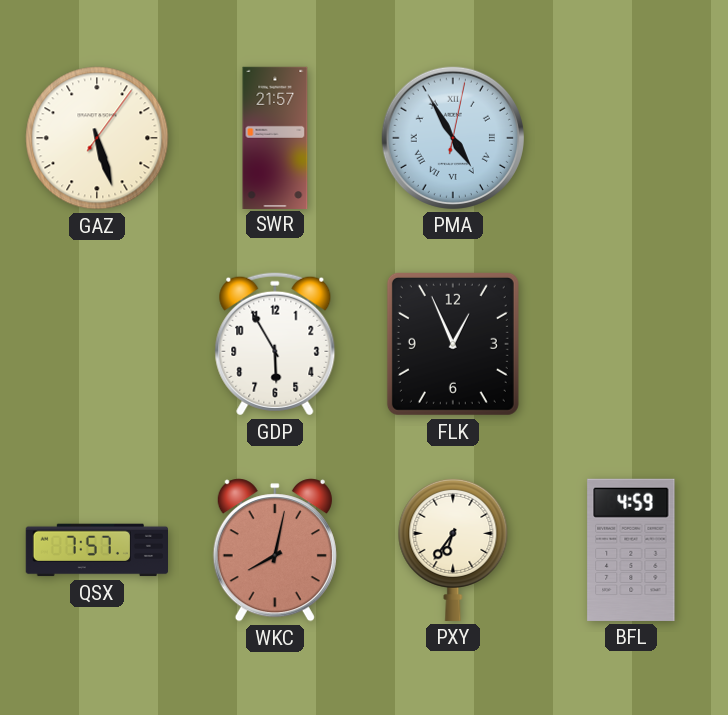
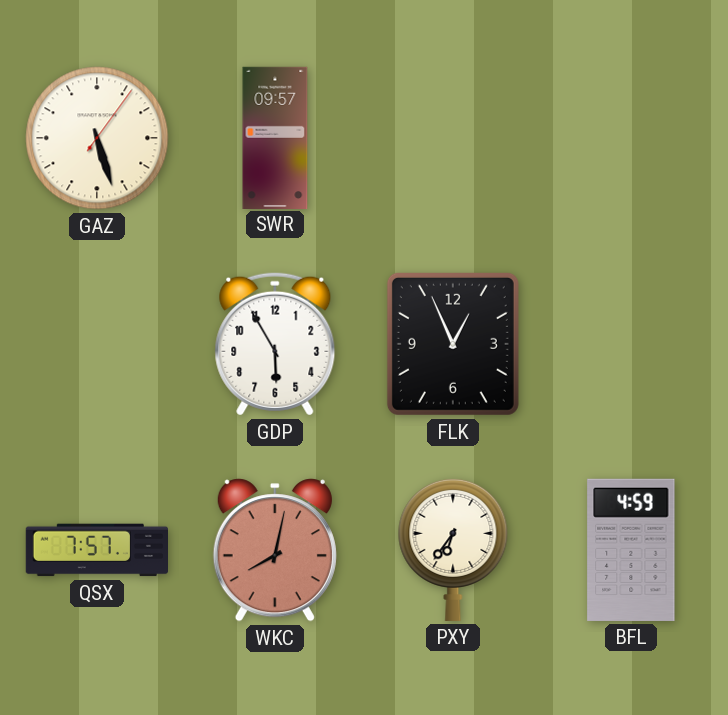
SWR: 21:57 -> 09:57 (275, 137)
PMA: 4:55 -> none (453, 138)
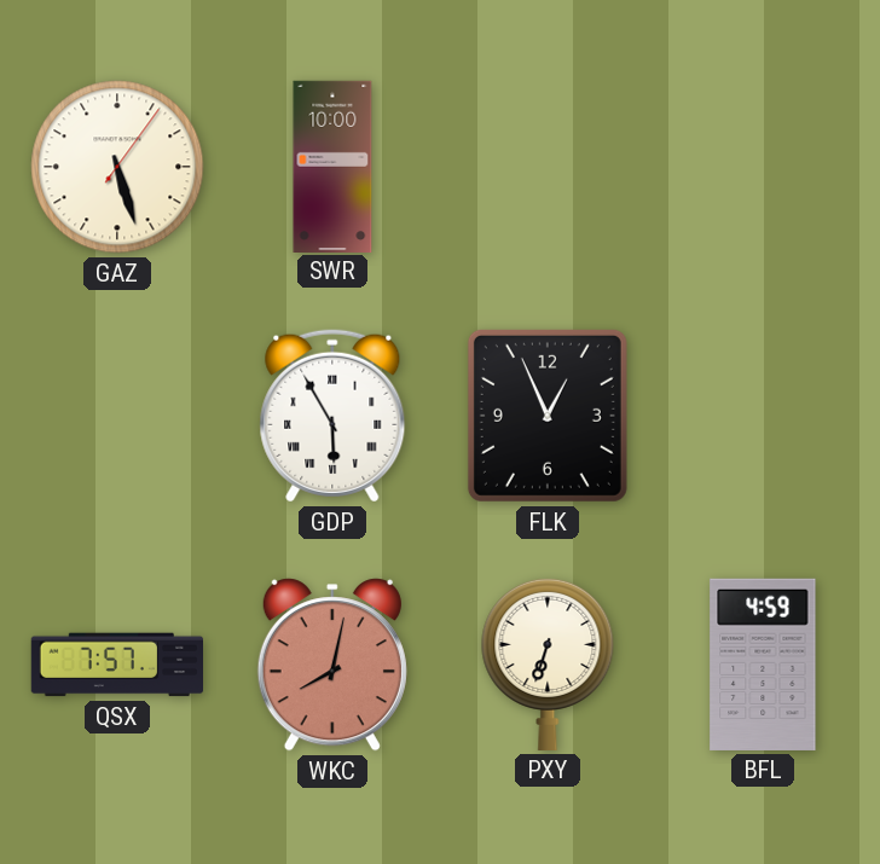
SWR: 09:57 -> 10:00 (332, 166)
GDP numerals: Arabic -> Roman (332, 416)
PXY: 6:36 -> 6:33 (548, 663)
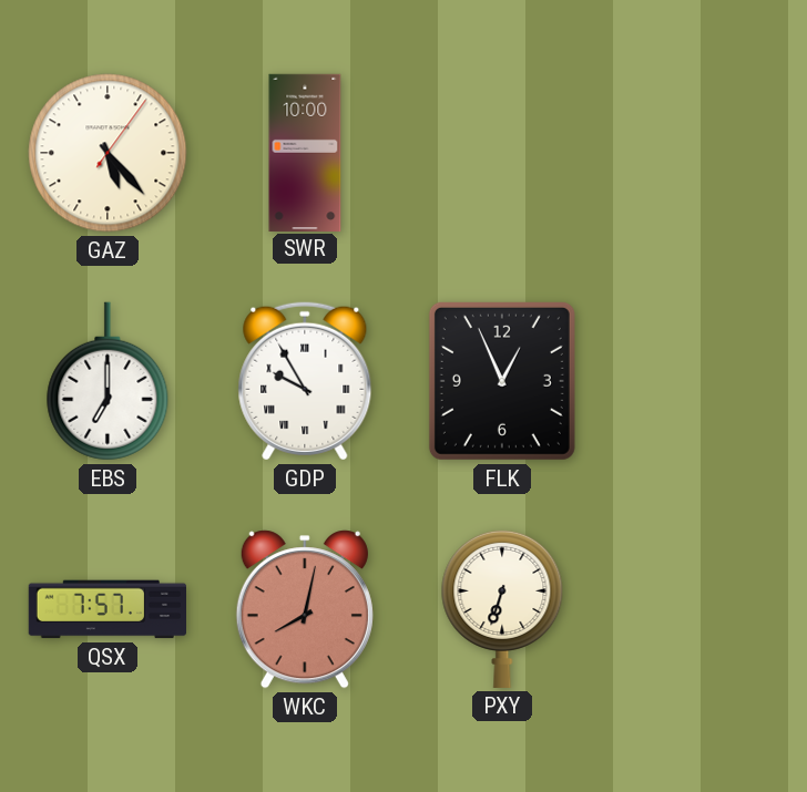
GAZ: 5:27 -> 5:23 (108, 153)
EBS: none -> 7:00 (108, 381)
GDP: 5:55 -> 9:55 (305, 381)
BFL: 4:59 -> none (763, 665)
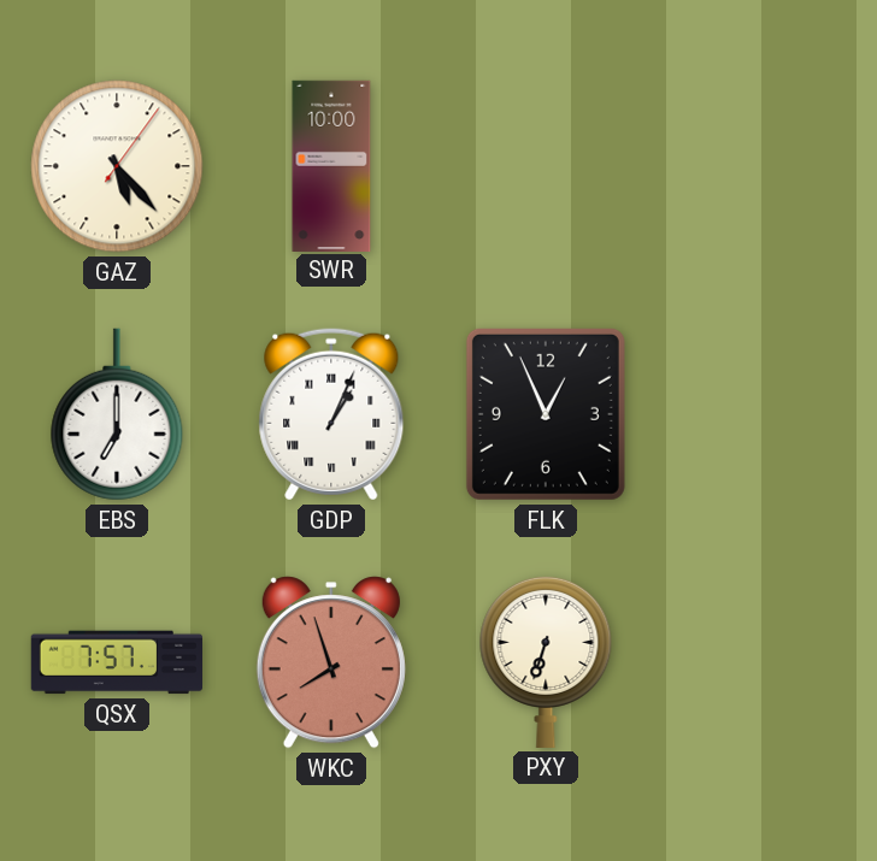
GDP: 9:55 -> 1:04 (331, 414)
WKC: 8:02 -> 7:57 (331, 662)
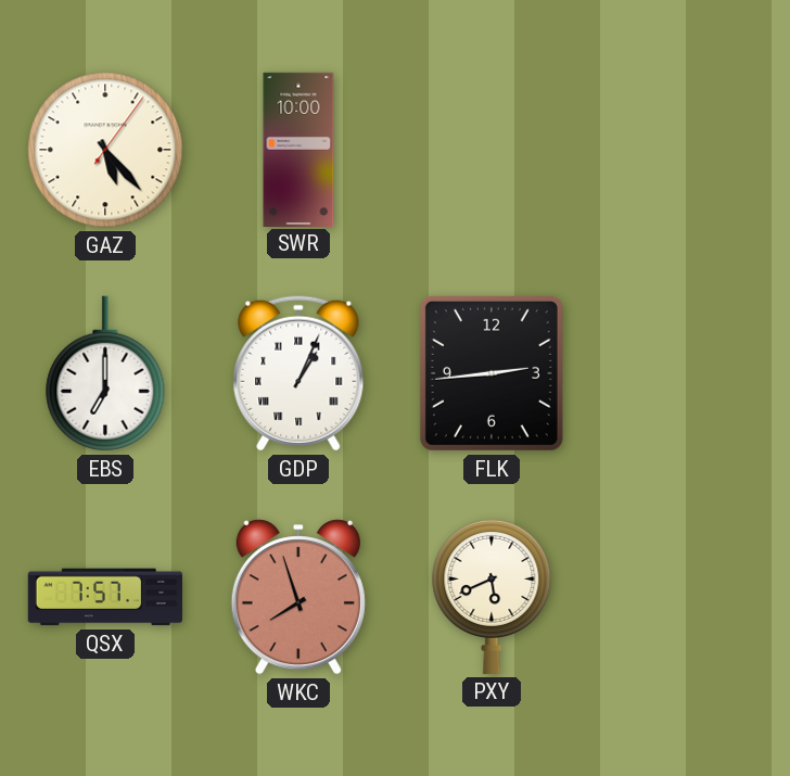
FLK: 12:56 -> 2:44 (492, 373)
PXY: 6:33 -> 5:41 (492, 596)
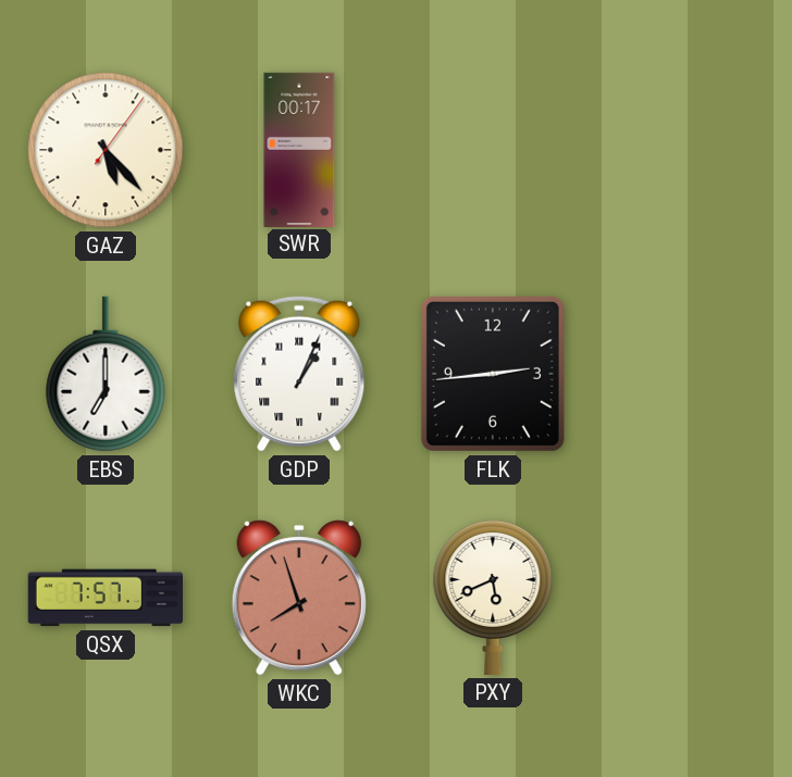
SWR: 10:00 -> 00:17 (299, 149)
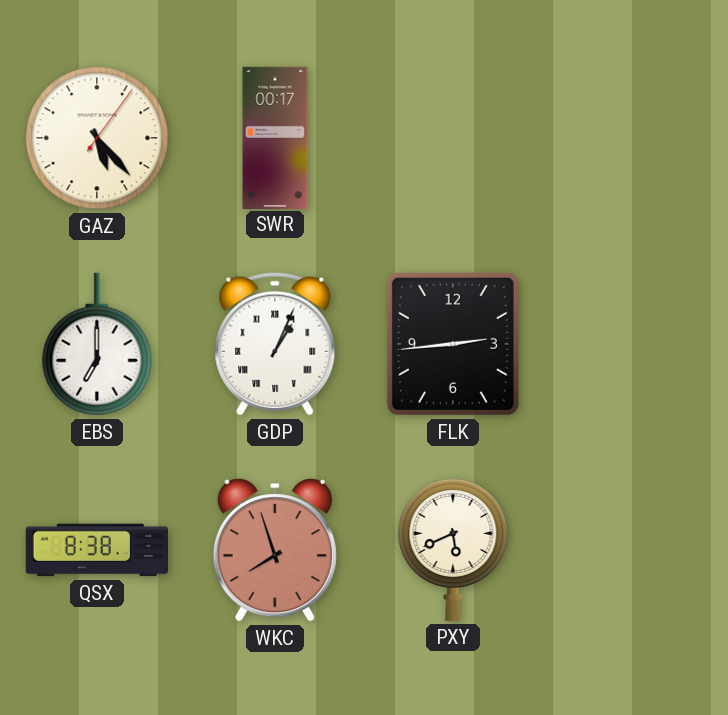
QSX: 7:57 -> 8:38 (96, 550)
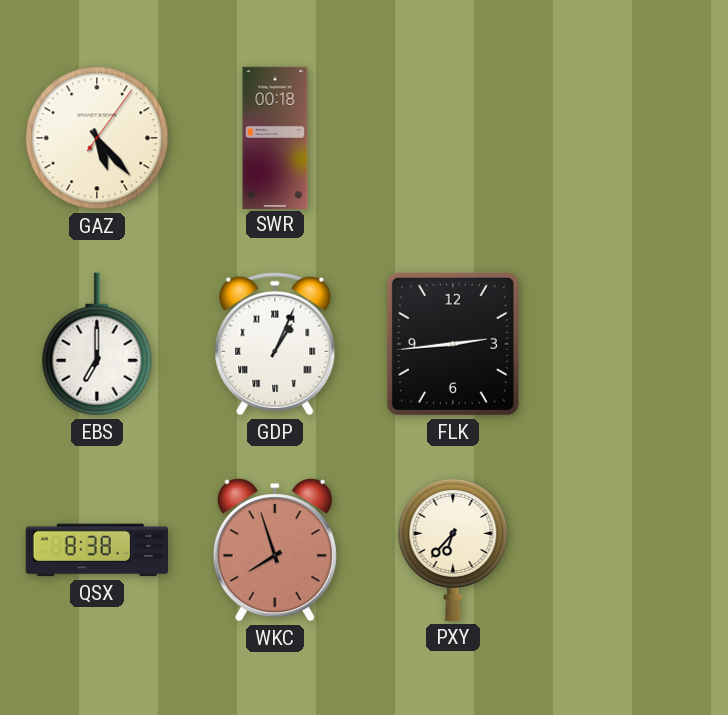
SWR: 00:17 -> 00:18 (275, 137)
PXY: 5:41 -> 6:37 (453, 549)
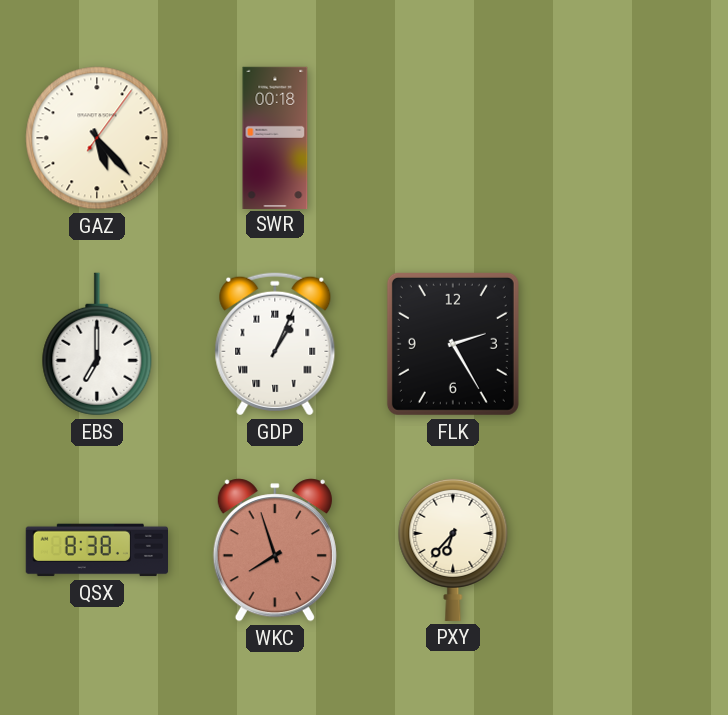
FLK: 2:44 -> 2:25 (453, 344)
